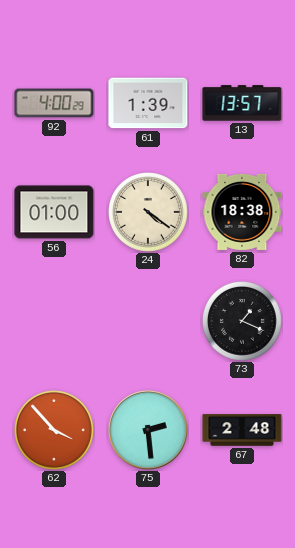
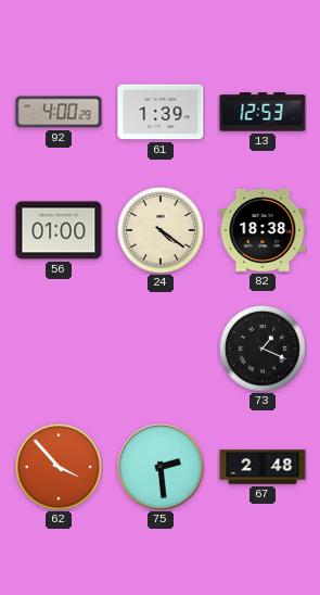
13: 13:57 -> 12:53 (263, 112)
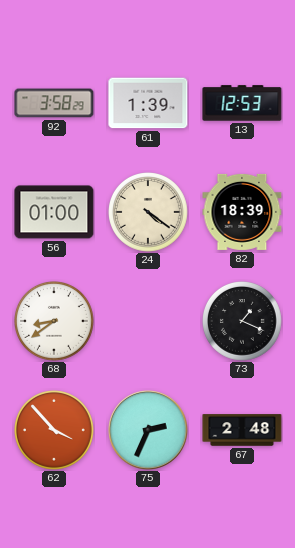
92: 4:00 -> 3:58 (54, 103)
82: 18:38 -> 18:39 (242, 212)
68: none -> 8:39 (55, 322)
75: 2:29 -> 2:34 (148, 430)
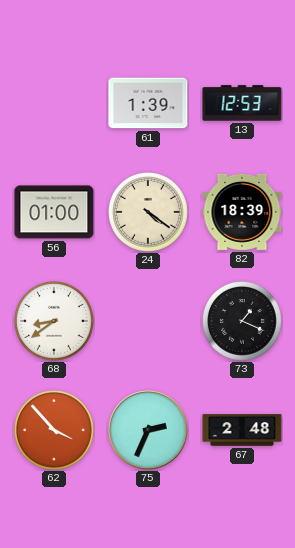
92: 3:58 -> none (54, 103)
